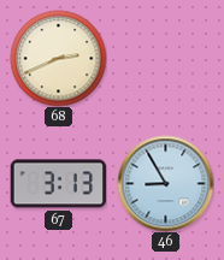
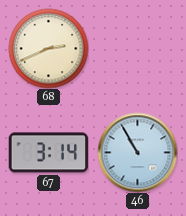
67: 3:13 -> 3:14 (48, 153)
46: 8:55 -> 10:55 (137, 152)
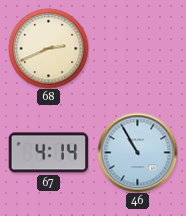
67: 3:14 -> 4:14 (48, 153)
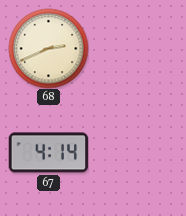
46: 10:55 -> none (137, 152)
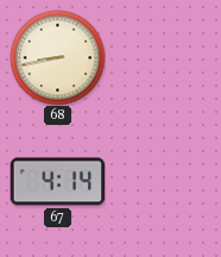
68: 2:41 -> 8:43 (57, 57)
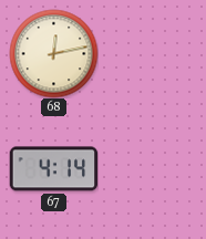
68: 8:43 -> 12:13 (53, 53)
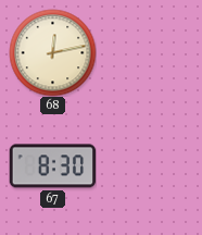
67: 4:14 -> 8:30 (52, 166)
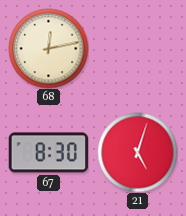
21: none -> 5:03 (137, 152)
